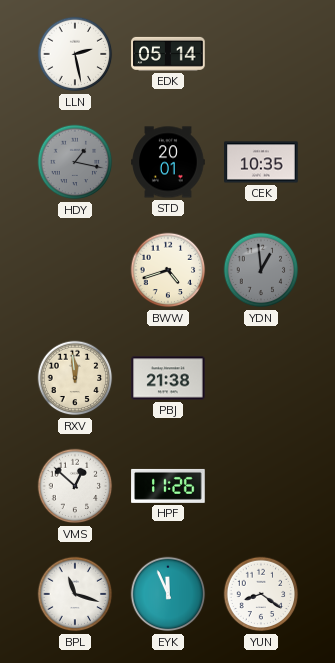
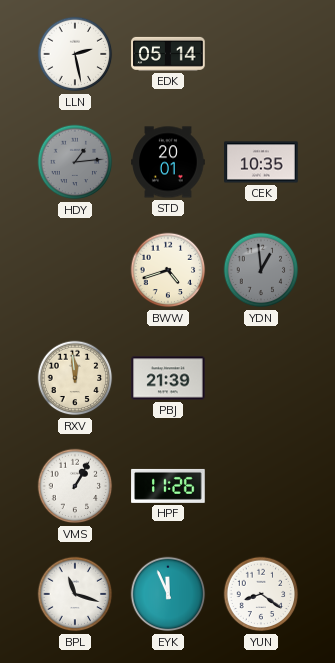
HDY: 1:17 -> 1:14 (75, 162)
PBJ: 21:38 -> 21:39 (168, 378)
VMS: 12:52 -> 1:05 (75, 486)
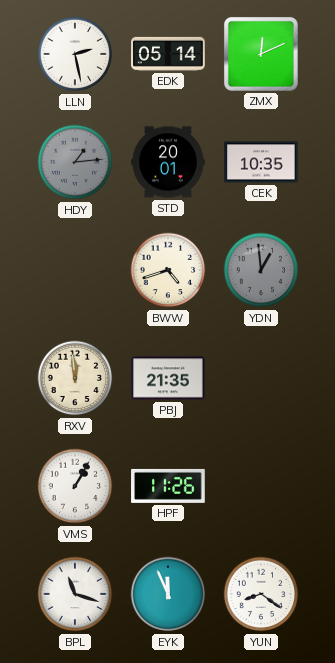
ZMX: none -> 12:11 (261, 54)
PBJ: 21:39 -> 21:35 (168, 378)
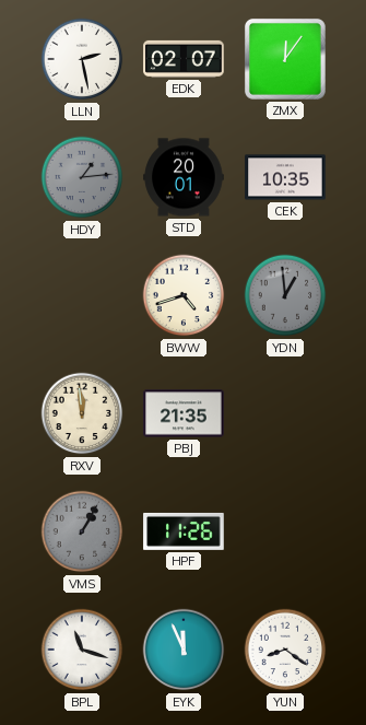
EDK: 05:14 -> 02:07 (184, 59)
ZMX: 12:11 -> 12:06 (285, 59)
VMS dial: white -> grey (82, 531)
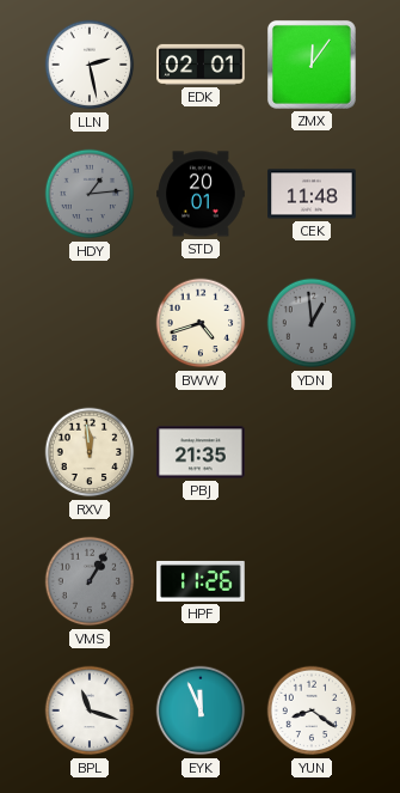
EDK: 02:07 -> 02:01 (201, 65)
CEK: 10:35 -> 11:48 (312, 194)
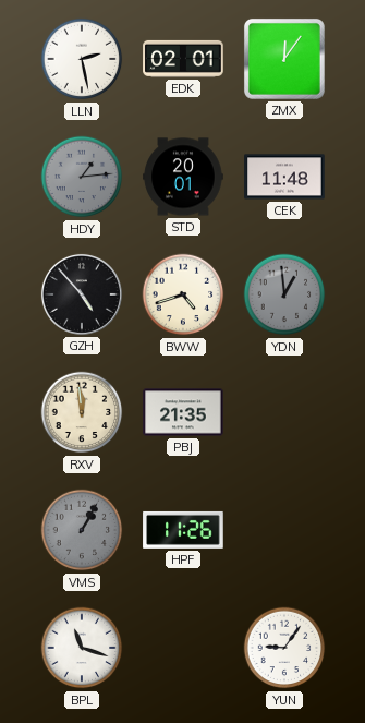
GZH: none -> 4:53 (82, 294)
EYK: 11:56 -> none (201, 710)
YUN: 8:21 -> 9:06 (284, 648)
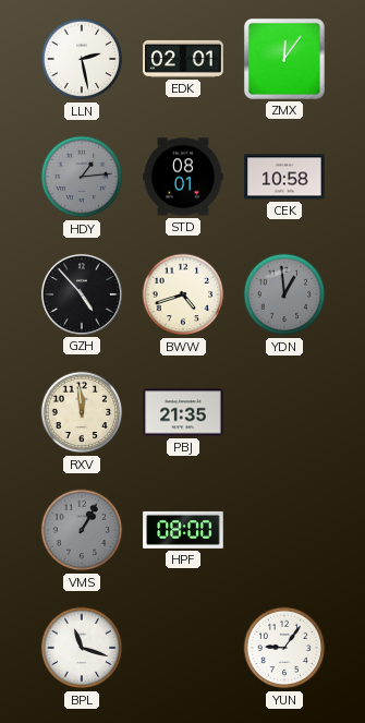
STD: 20:01 -> 08:01 (183, 177)
CEK: 11:48 -> 10:58 (284, 177)
HPF: 11:26 -> 08:00 (183, 530)
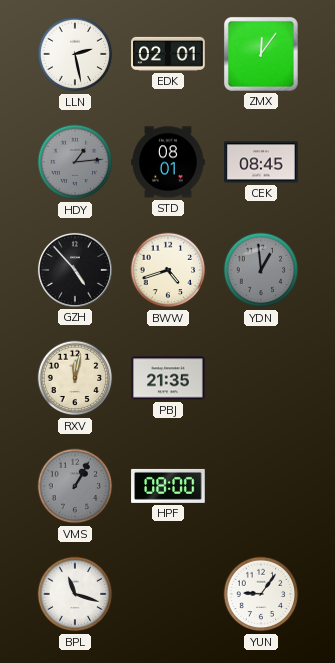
CEK: 10:58 -> 08:45 (261, 162)
RXV: 11:59 -> 12:02 (75, 378)
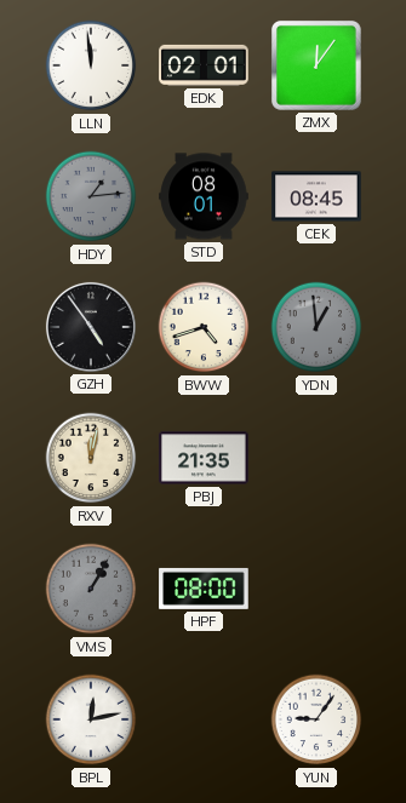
LLN: 2:28 -> 11:59 (91, 65)
GZH: 4:53 -> 4:54 (91, 327)
BPL: 11:18 -> 12:13 (91, 719)
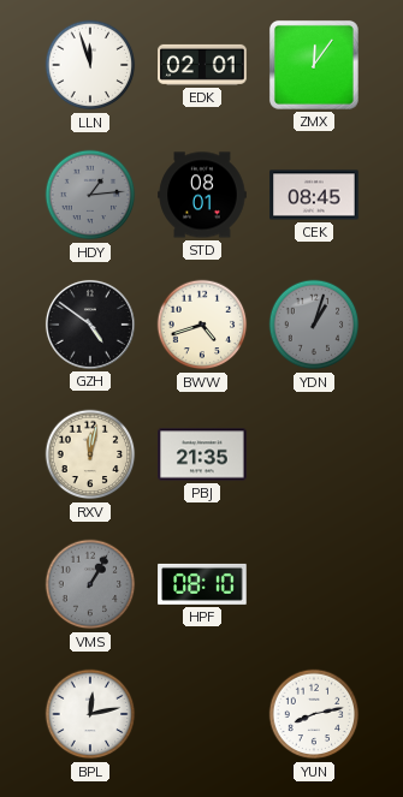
LLN: 11:59 -> 11:57 (90, 65)
GZH: 4:54 -> 4:51 (90, 325)
YDN: 12:59 -> 1:03 (314, 325)
HPF: 08:00 -> 08:10 (202, 584)
YUN: 9:06 -> 8:13 (314, 714)
